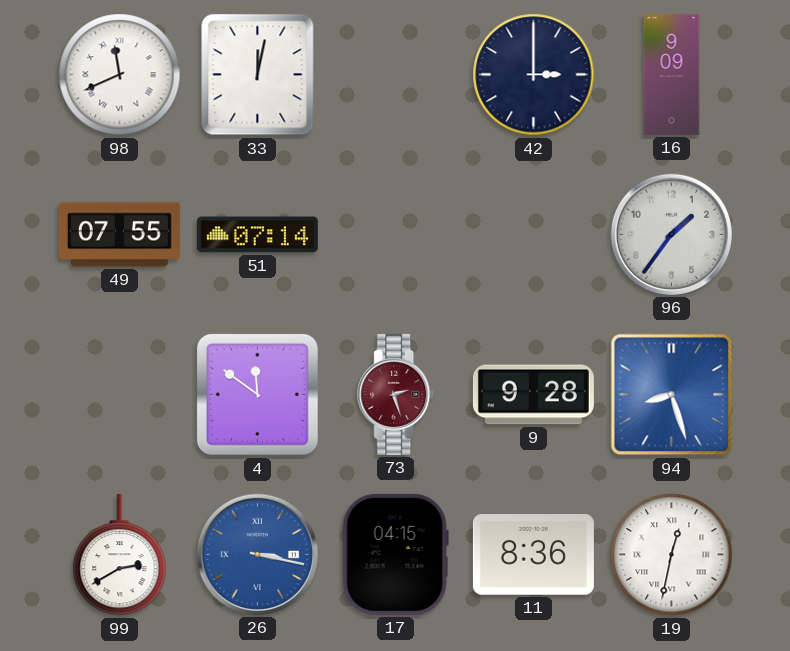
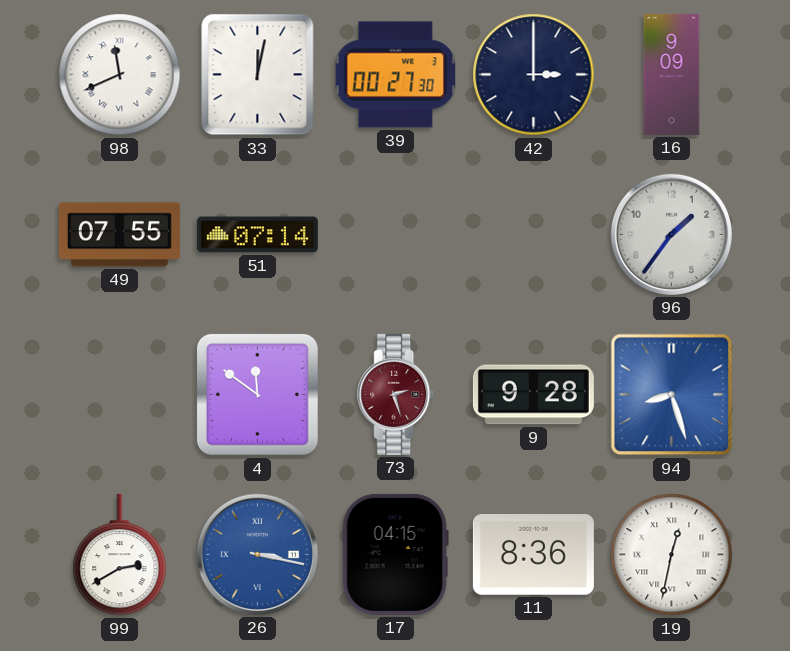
39: none -> 00:27 (396, 75)
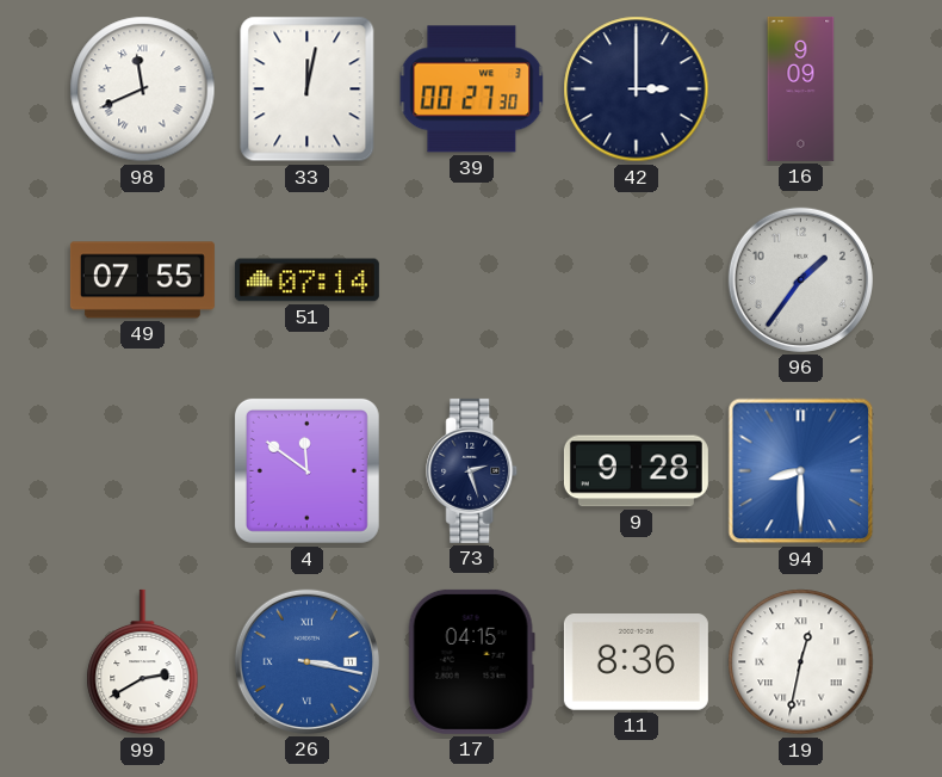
73 dial: burgundy -> navy (472, 470)
94: 8:27 -> 8:30 (801, 471)
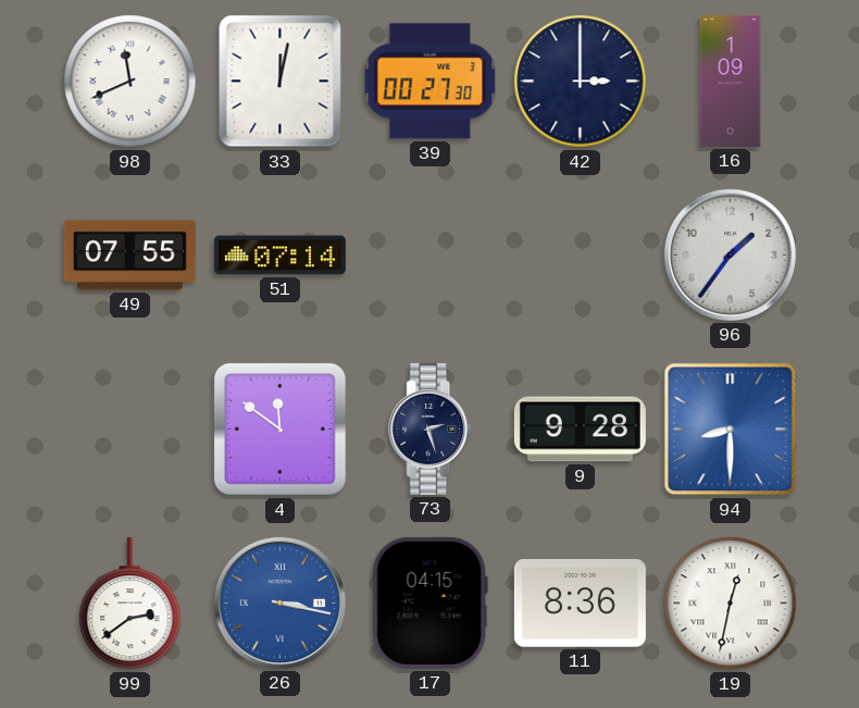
16: 9:09 -> 1:09 (731, 80)
99: 2:40 -> 2:39 (130, 604)
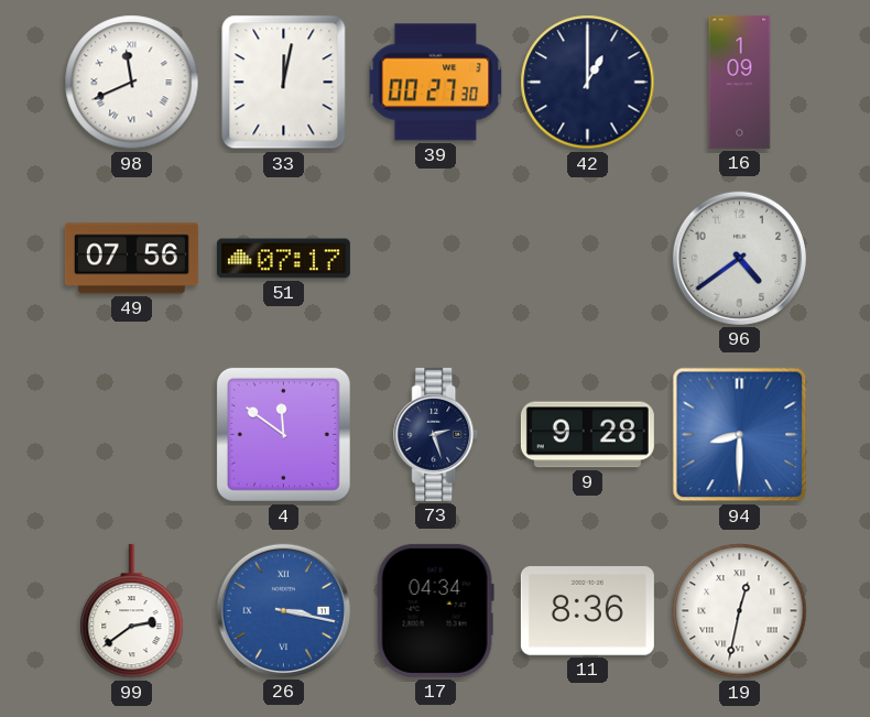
42: 3:00 -> 1:00 (588, 83)
49: 07:55 -> 07:56 (131, 259)
51: 07:14 -> 07:17 (283, 259)
96: 1:36 -> 4:39 (739, 258)
17: 04:15 -> 04:34 (435, 610)
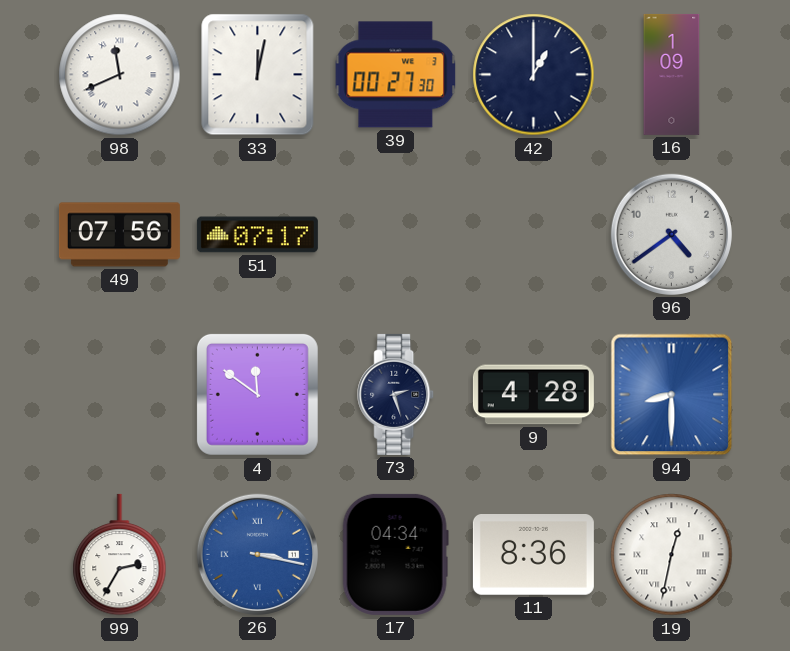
9: 9:28 -> 4:28 (533, 395)
99: 2:39 -> 2:35 (120, 555)
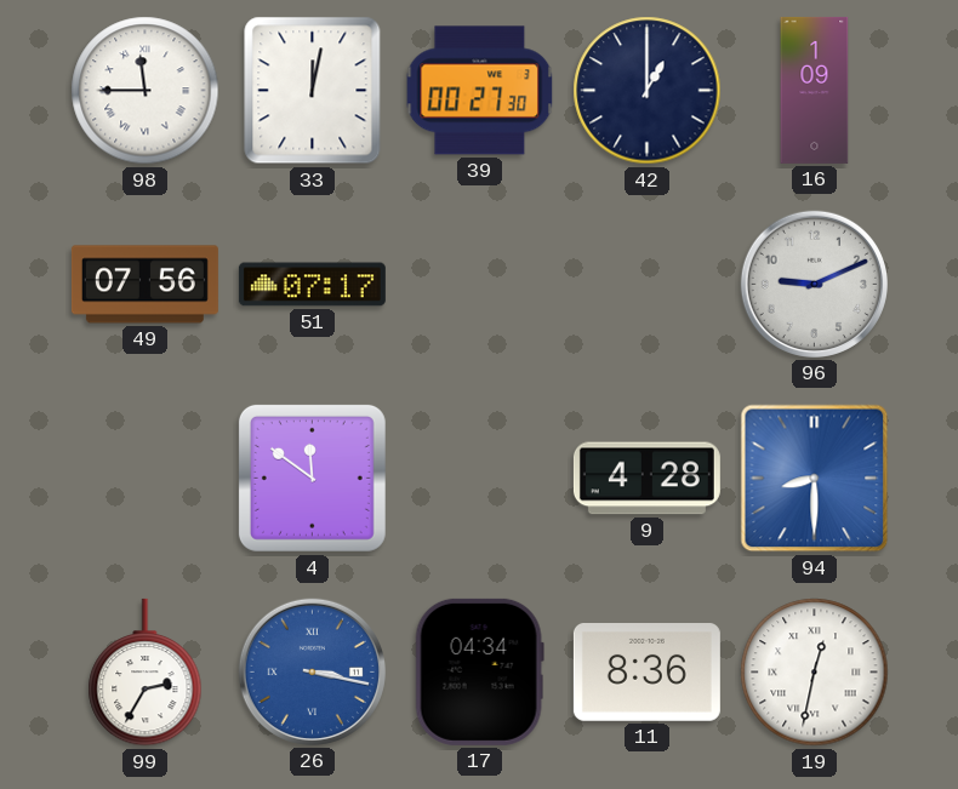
98: 11:41 -> 11:45 (146, 91)
96: 4:39 -> 9:11 (814, 284)
73: 2:27 -> none (396, 394)
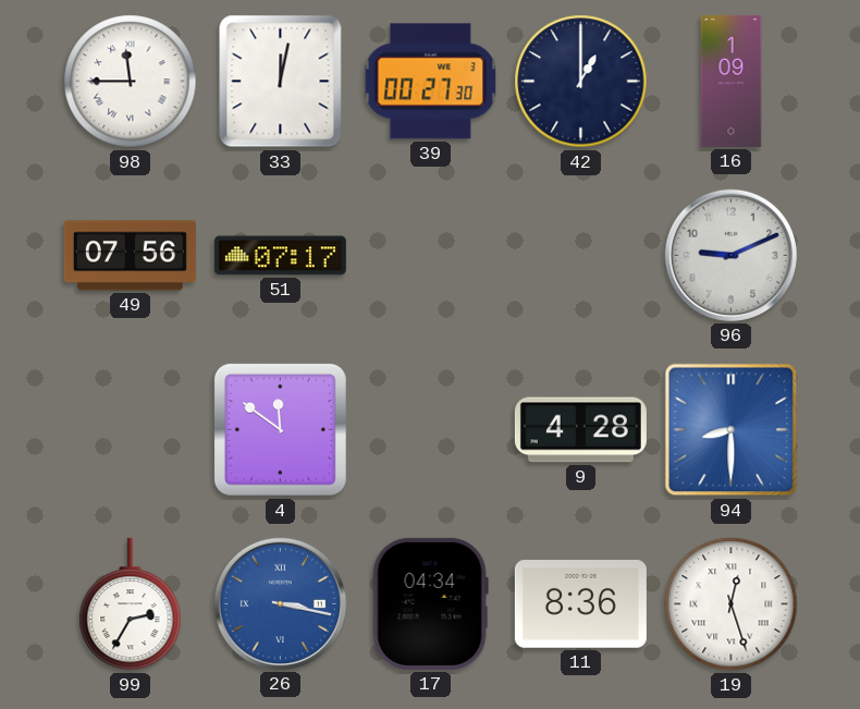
19: 12:32 -> 12:27 (732, 604)
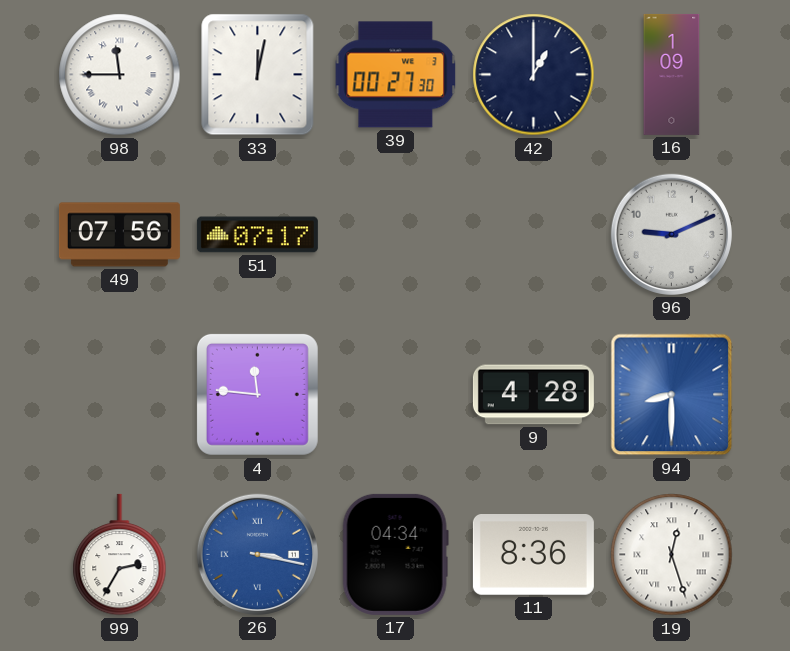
4: 11:51 -> 11:46 (257, 394)
